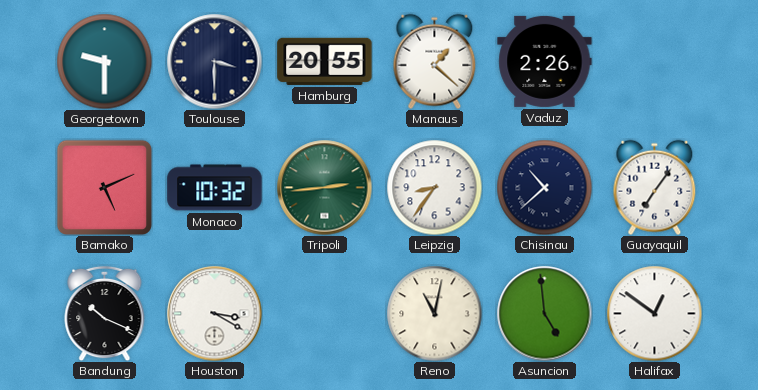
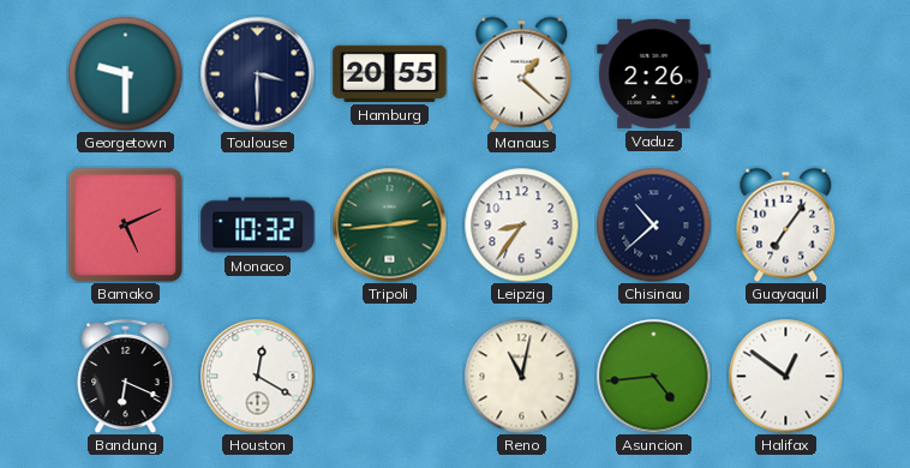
Bandung: 10:19 -> 6:19 (126, 376)
Houston: 3:20 -> 12:20 (257, 376)
Asuncion: 4:59 -> 4:44 (653, 376)
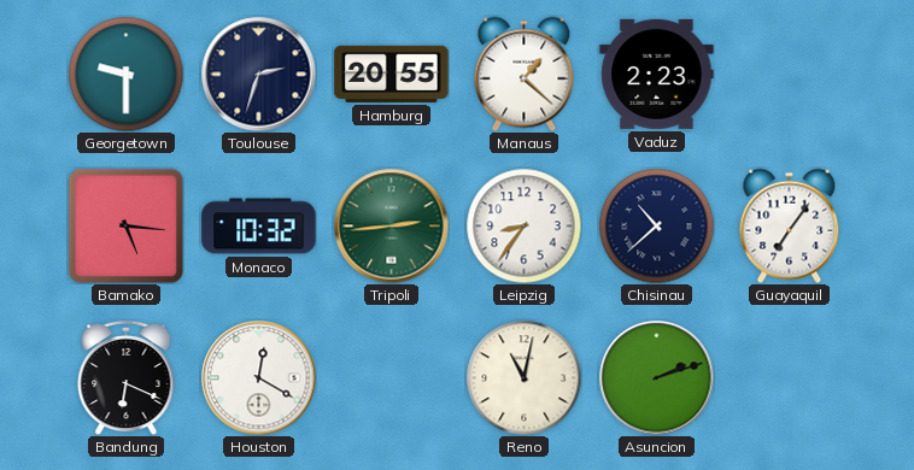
Toulouse: 3:30 -> 2:33 (258, 74)
Vaduz: 2:26 -> 2:23 (657, 74)
Bamako: 5:11 -> 5:16 (125, 225)
Asuncion: 4:44 -> 2:12 (656, 377)
Halifax: 12:51 -> none (785, 376)
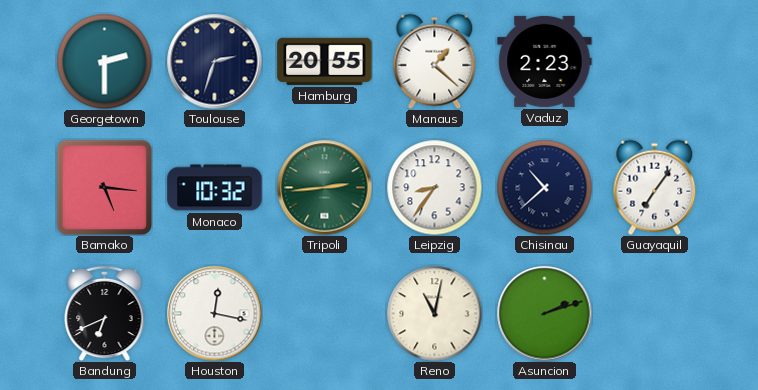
Georgetown: 9:30 -> 2:30 (104, 61)
Bandung: 6:19 -> 6:41 (105, 313)
Houston: 12:20 -> 12:17 (214, 313)
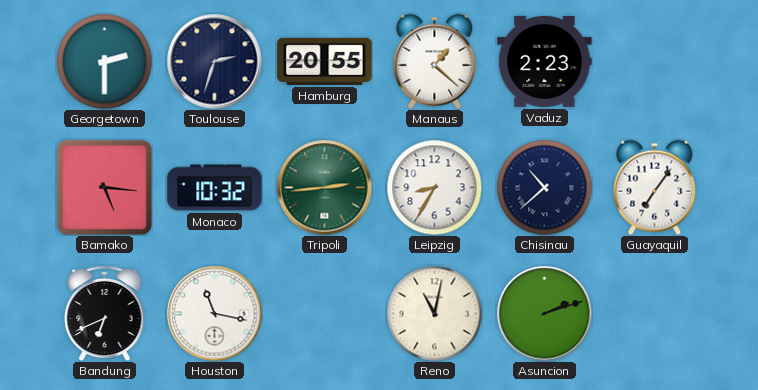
Leipzig: 8:36 -> 8:35 (434, 187)
Houston: 12:17 -> 11:17 (214, 313)
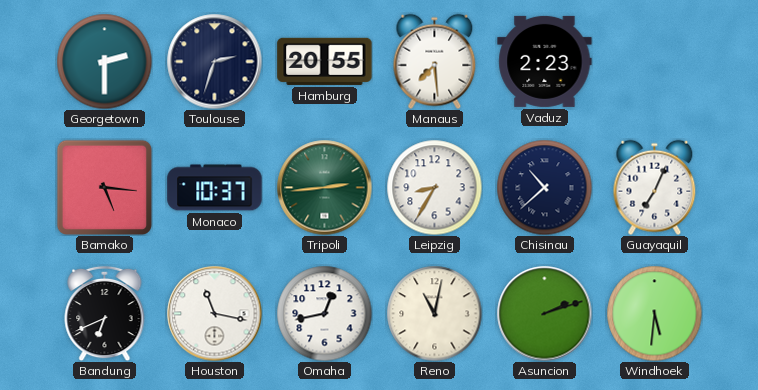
Manaus: 1:22 -> 7:29 (435, 61)
Monaco: 10:32 -> 10:37 (215, 188)
Guayaquil: 7:06 -> 7:04 (655, 187)
Omaha: none -> 12:43 (324, 313)
Windhoek: none -> 5:31 (654, 313)
